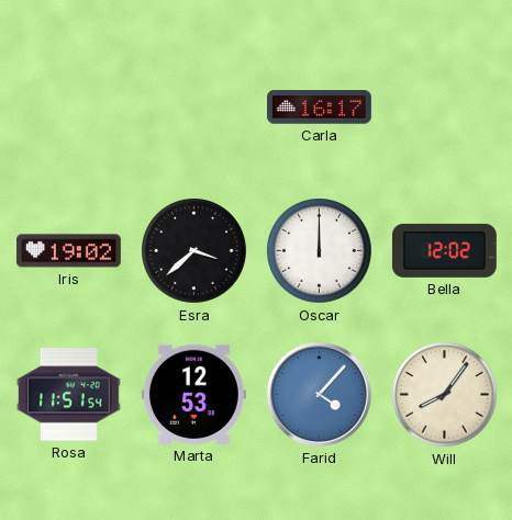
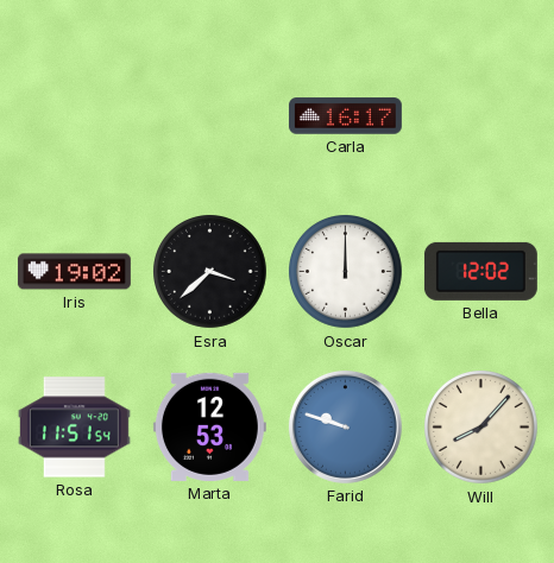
Farid: 4:07 -> 9:48 (345, 426)
Will: 8:06 -> 8:07 (481, 428)
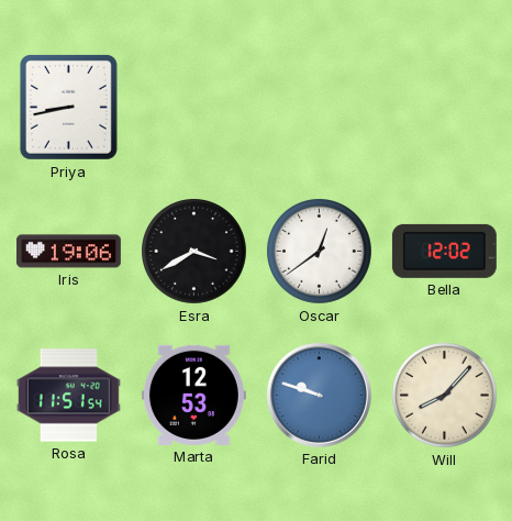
Priya: none -> 8:43 (68, 107)
Carla: 16:17 -> none (345, 116)
Iris: 19:02 -> 19:06 (68, 252)
Esra: 3:38 -> 3:40 (194, 252)
Oscar: 12:00 -> 12:39 (320, 252)
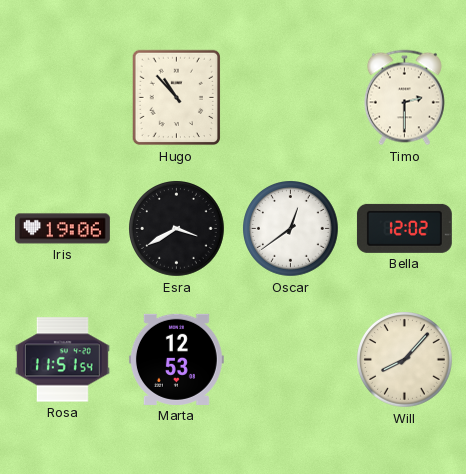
Priya: 8:43 -> none (68, 107)
Hugo: none -> 10:53 (177, 98)
Timo: none -> 2:30 (404, 98)
Farid: 9:48 -> none (319, 395)
